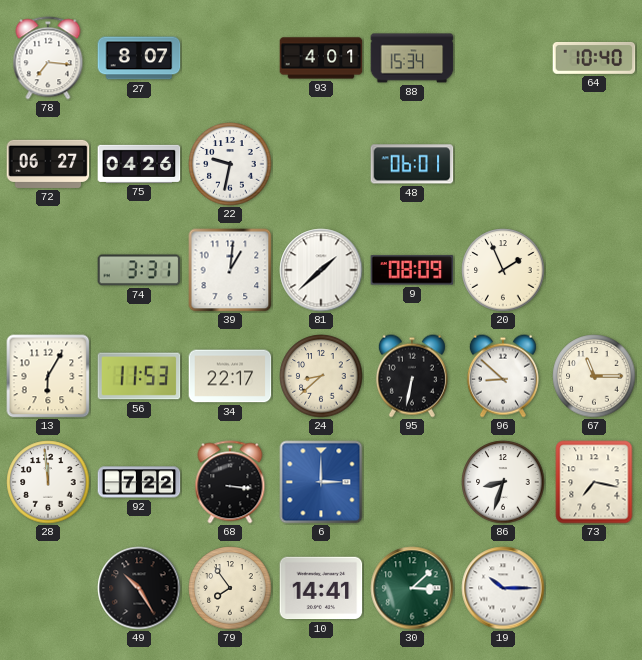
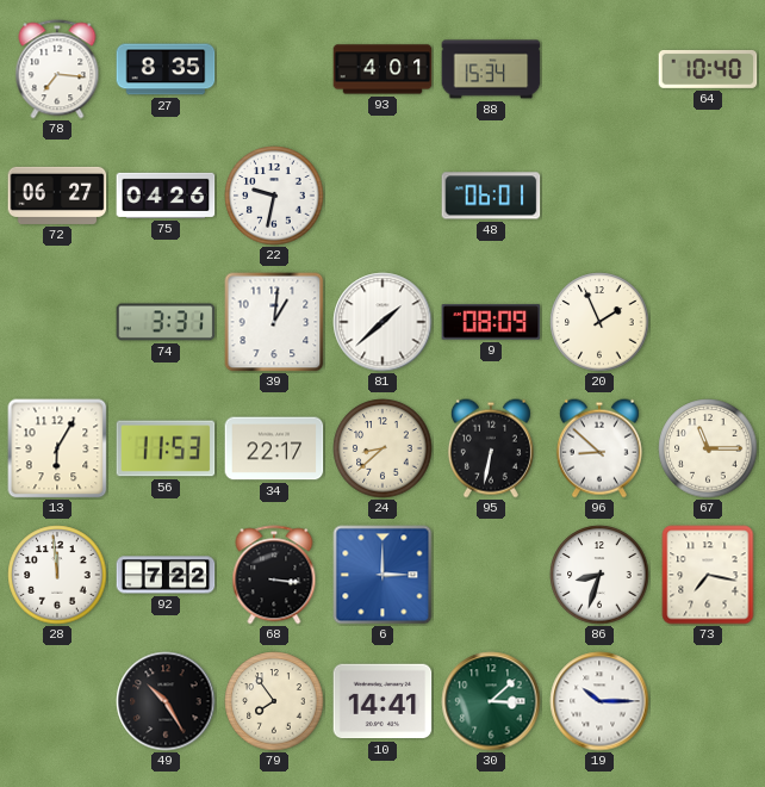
27: 8:07 -> 8:35 (166, 69)
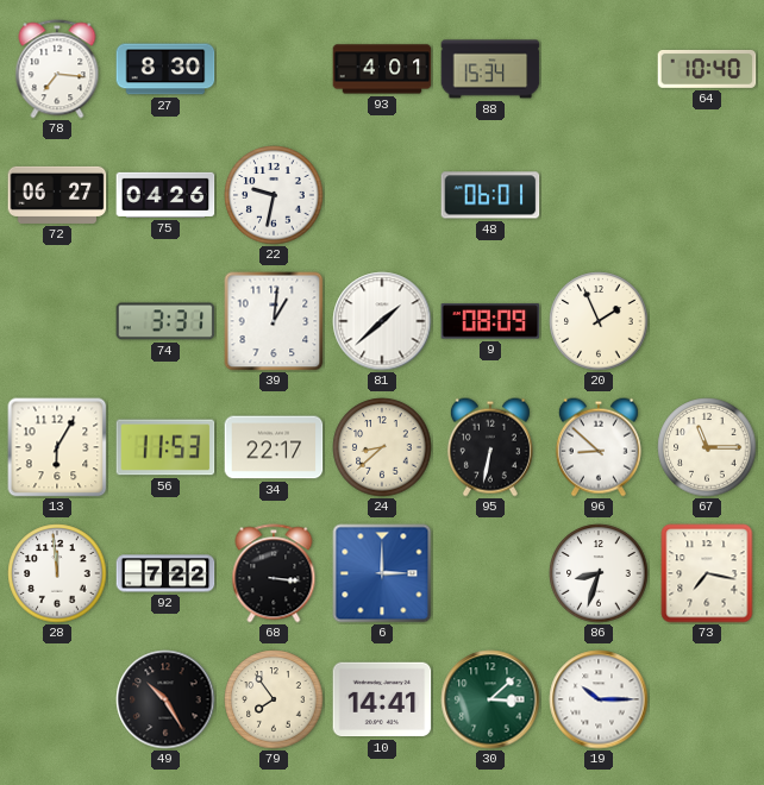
27: 8:35 -> 8:30 (165, 69)
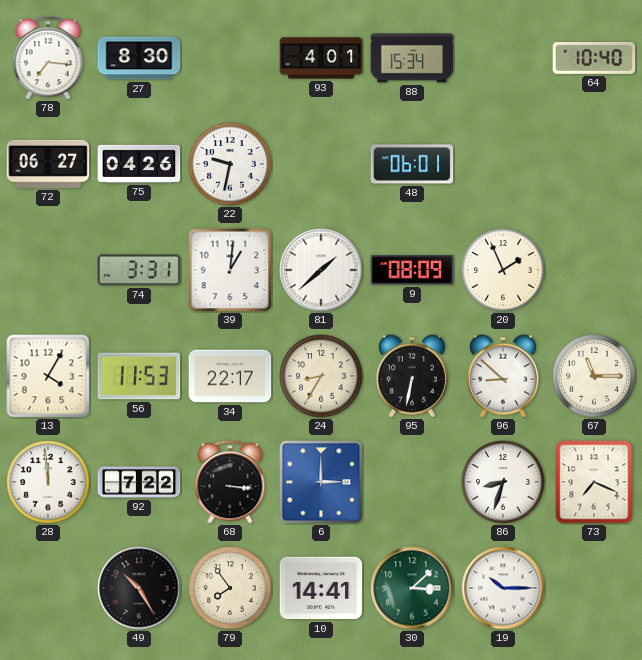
13: 6:05 -> 4:05 (48, 376)
24: 8:38 -> 8:35 (321, 376)
73: 7:17 -> 7:19 (594, 482)
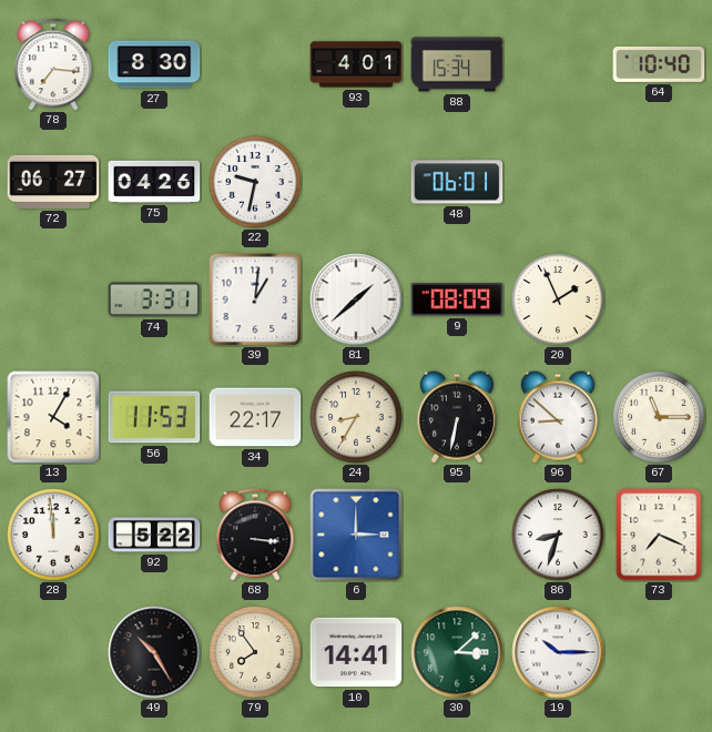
92: 7:22 -> 5:22 (154, 535)
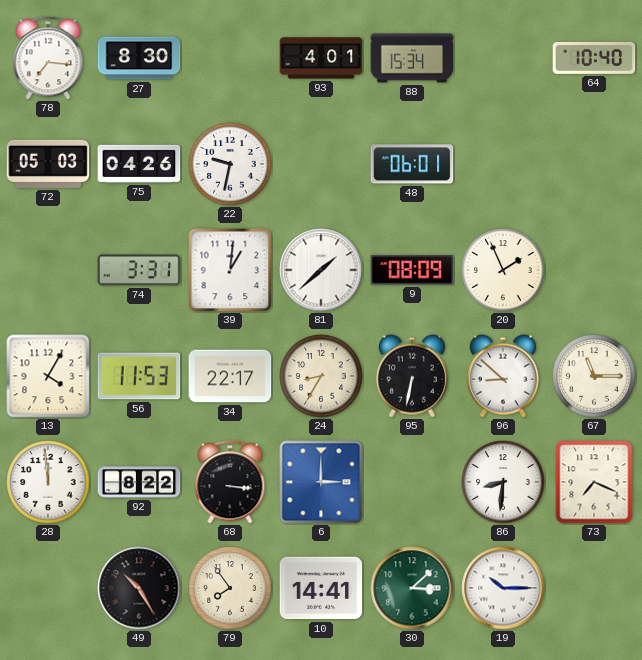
72: 06:27 -> 05:03 (48, 164)
92: 5:22 -> 8:22 (139, 482)
86: 8:33 -> 8:31 (503, 482)
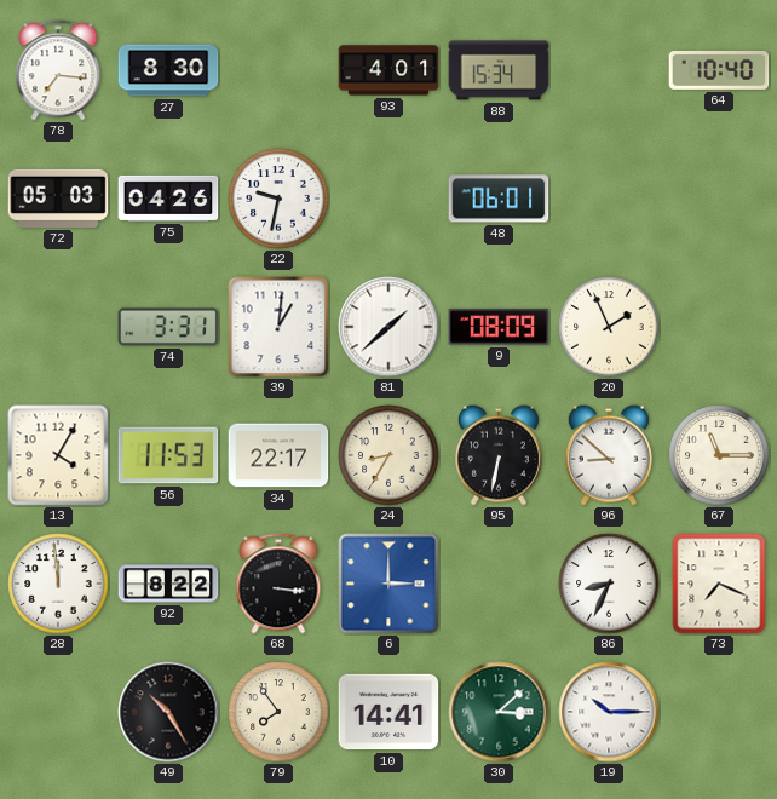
86: 8:31 -> 8:34 (609, 584)
